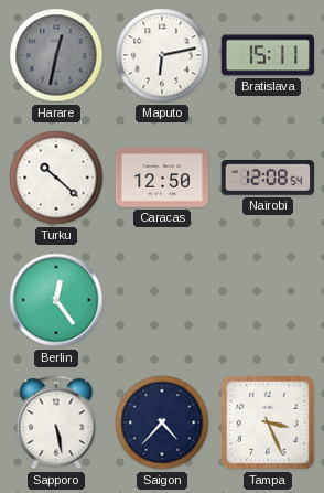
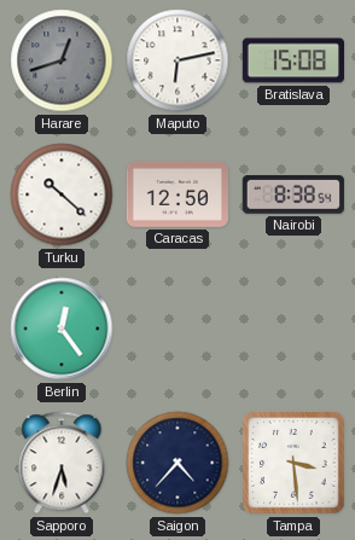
Harare: 12:32 -> 12:42 (62, 60)
Bratislava: 15:11 -> 15:08 (292, 60)
Nairobi: 12:08 -> 8:38 (293, 196)
Sapporo: 5:28 -> 5:33 (62, 463)
Tampa: 3:26 -> 3:29 (293, 463)
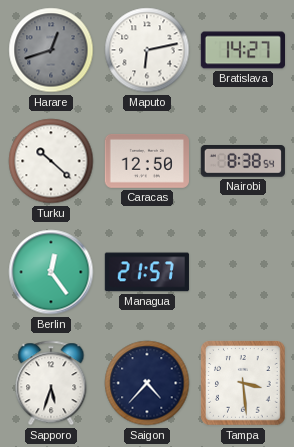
Bratislava: 15:08 -> 14:27 (242, 50)
Managua: none -> 21:57 (147, 272)
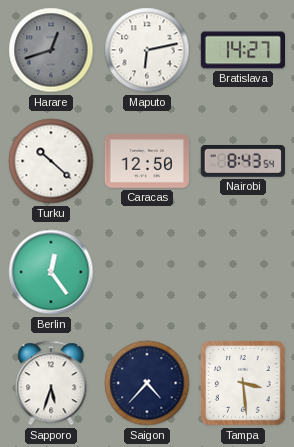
Nairobi: 8:38 -> 8:43 (243, 162)
Managua: 21:57 -> none (147, 272)
